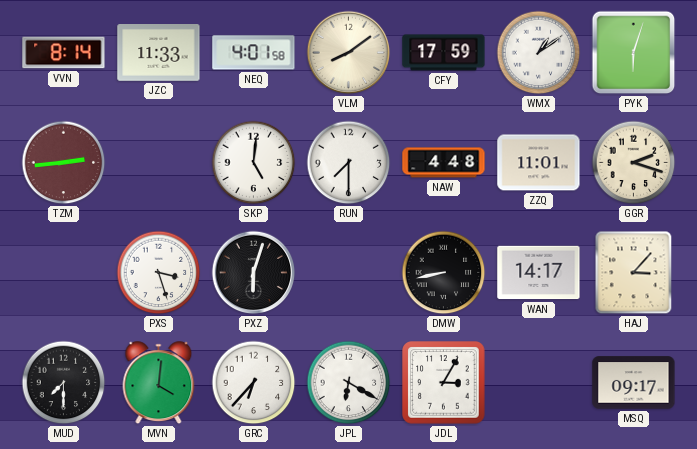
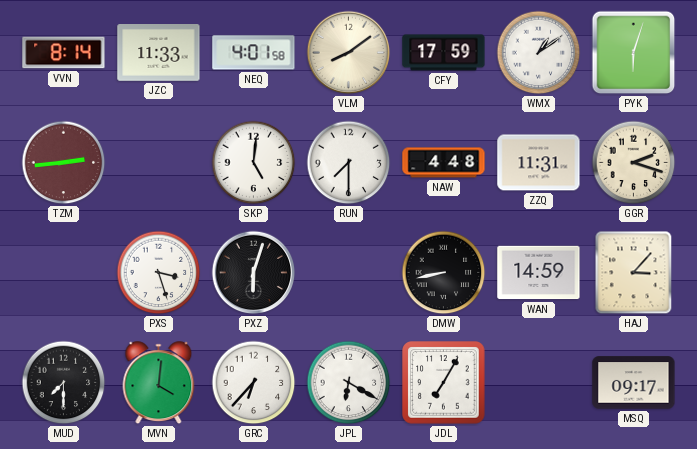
ZZQ: 11:01 -> 11:31 (539, 163)
WAN: 14:17 -> 14:59 (539, 273)
JDL: 3:05 -> 7:05 (444, 383)
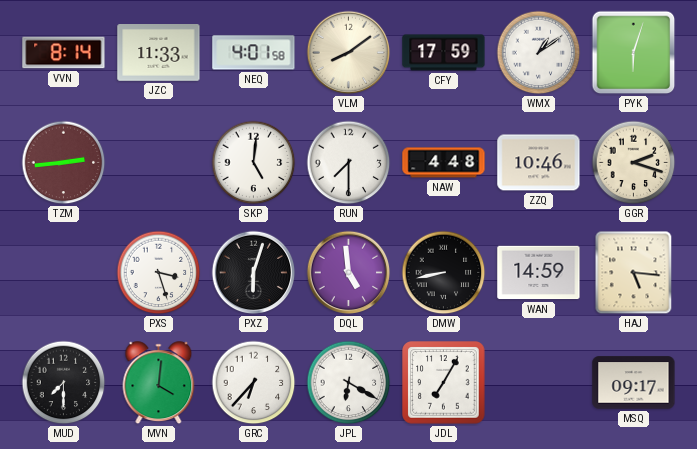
ZZQ: 11:31 -> 10:46 (539, 163)
DQL: none -> 4:59 (349, 273)
HAJ: 3:07 -> 5:16 (634, 273)
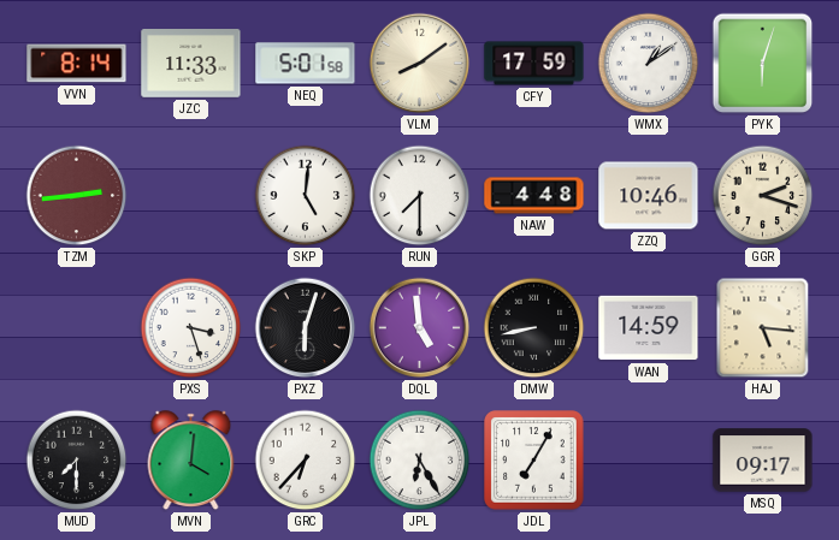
NEQ: 4:01 -> 5:01 (306, 64)
JPL: 6:20 -> 6:25 (420, 461)
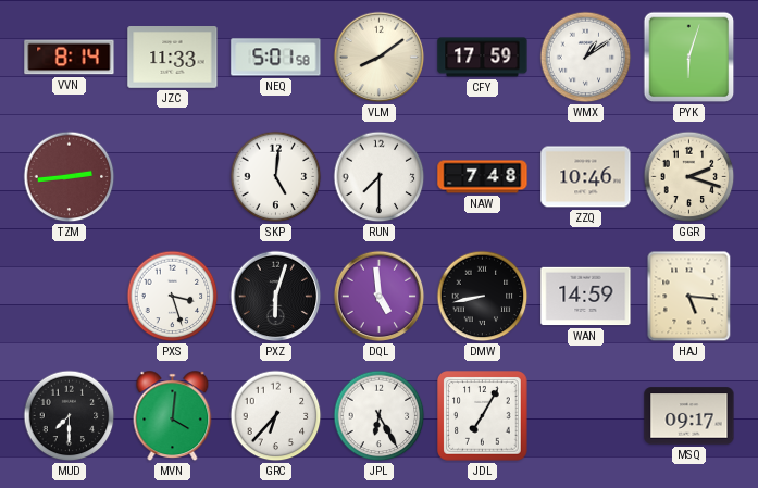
NAW: 4:48 -> 7:48 (483, 177)
